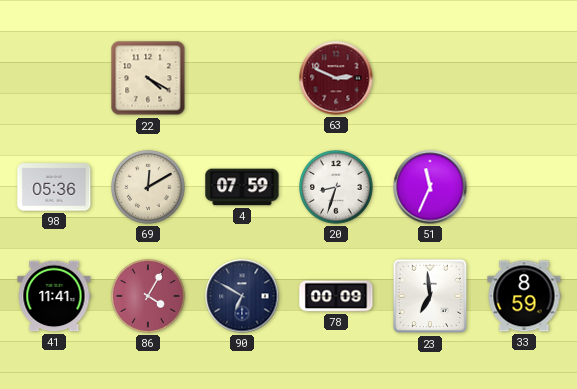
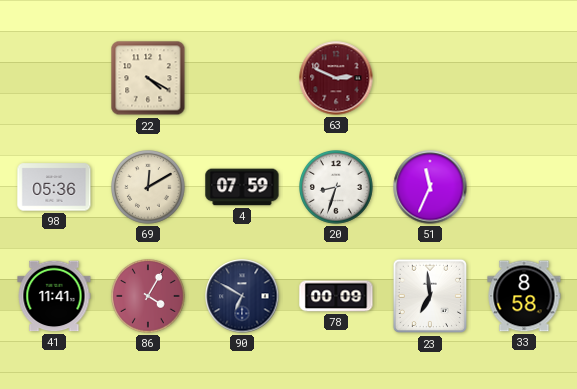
33: 8:59 -> 8:58 (524, 296)
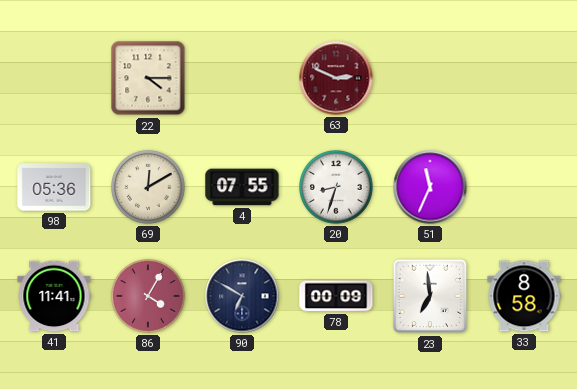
22: 4:20 -> 4:15 (148, 78)
4: 07:59 -> 07:55 (242, 187)
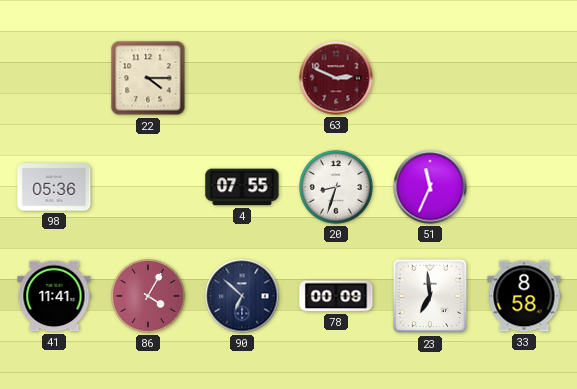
69: 12:10 -> none (149, 188)
90: 6:50 -> 6:52 (242, 296)
